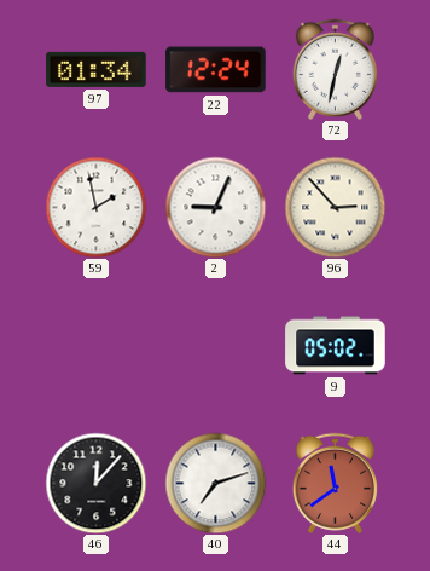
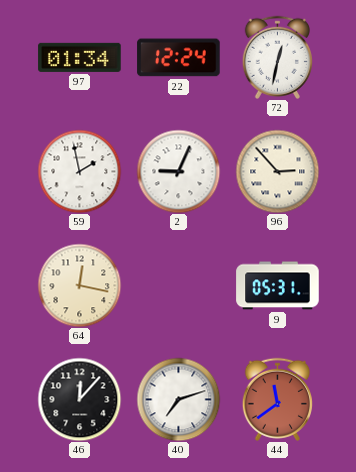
64: none -> 12:17 (79, 285)
9: 05:02 -> 05:31 (278, 286)
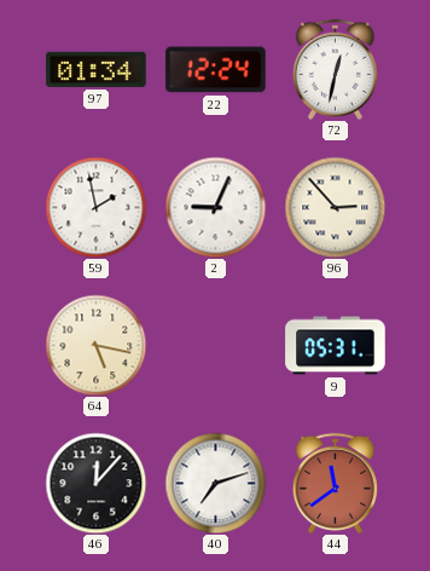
64: 12:17 -> 5:17 (95, 345)
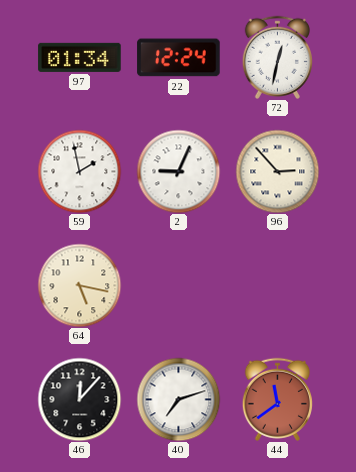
9: 05:31 -> none (336, 346)
